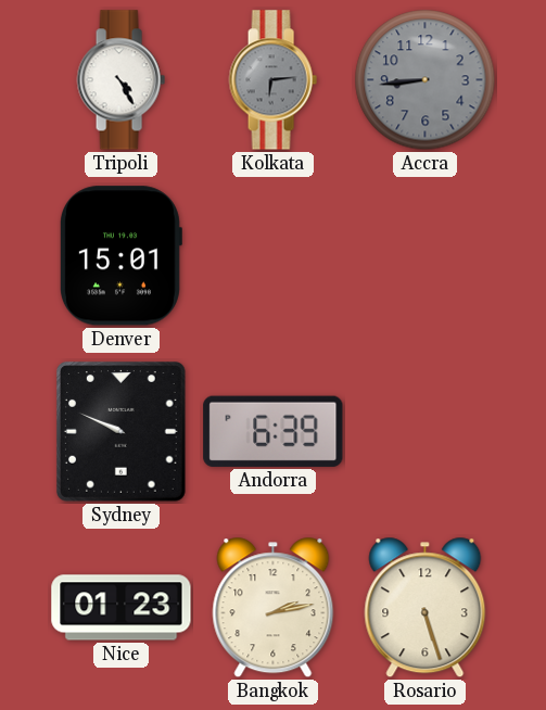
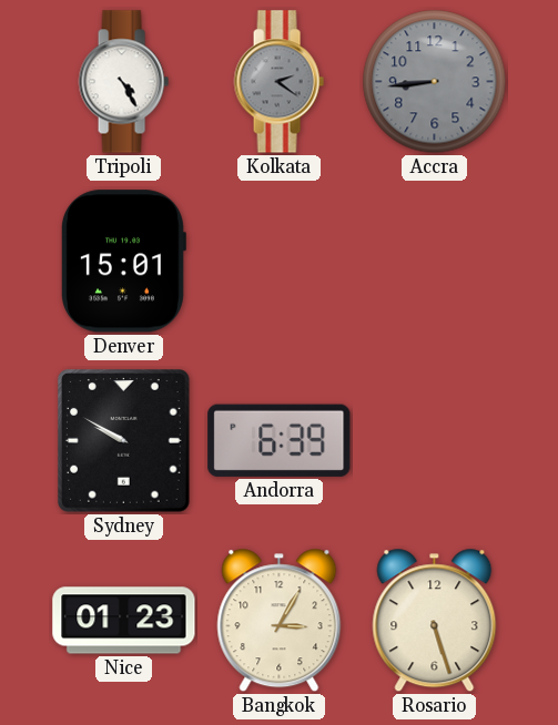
Kolkata: 6:14 -> 2:21 (278, 82)
Sydney: 9:49 -> 9:50 (124, 441)
Bangkok: 2:13 -> 3:05 (280, 621)
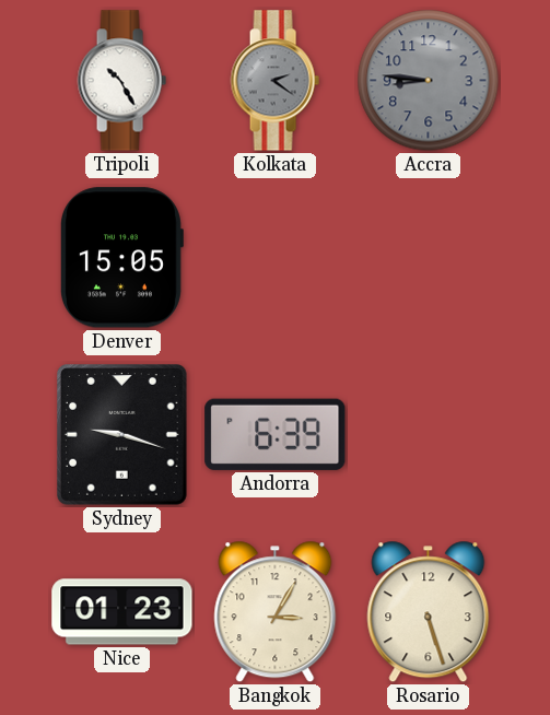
Tripoli: 4:25 -> 10:25 (121, 81)
Accra: 8:44 -> 8:46 (429, 81)
Denver: 15:01 -> 15:05 (121, 258)
Sydney: 9:50 -> 9:18 (122, 435)
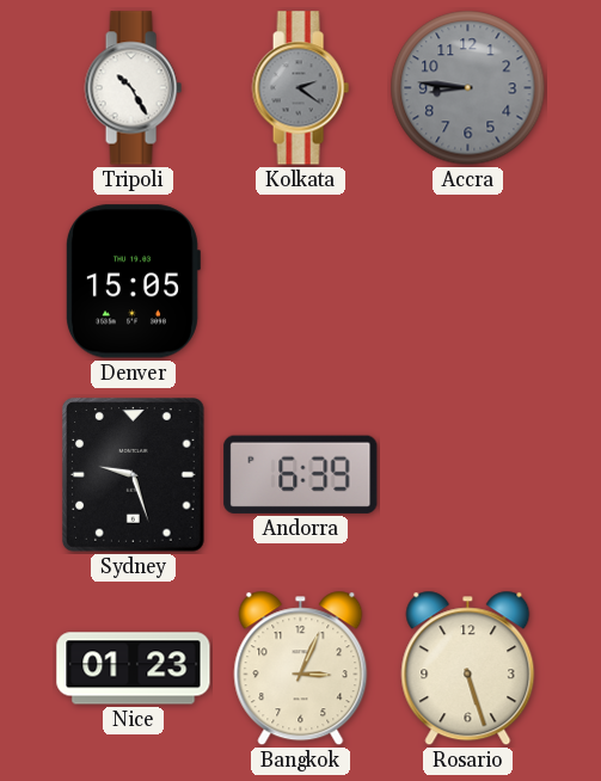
Sydney: 9:18 -> 9:27 (134, 475)
Bangkok: 3:05 -> 3:04 (301, 669)
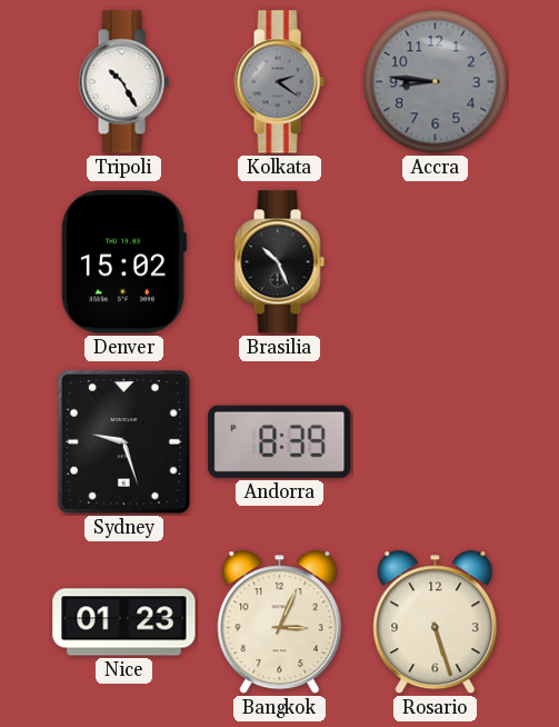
Denver: 15:05 -> 15:02 (123, 262)
Brasilia: none -> 10:26 (279, 262)
Andorra: 6:39 -> 8:39 (280, 441)
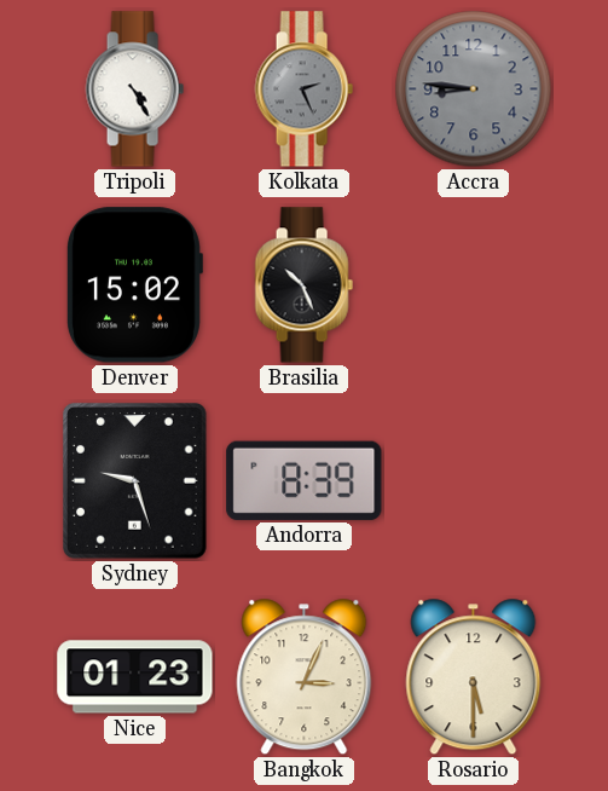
Tripoli: 10:25 -> 4:25 (134, 90)
Kolkata: 2:21 -> 2:26 (303, 90)
Rosario: 5:27 -> 5:30 (474, 677)
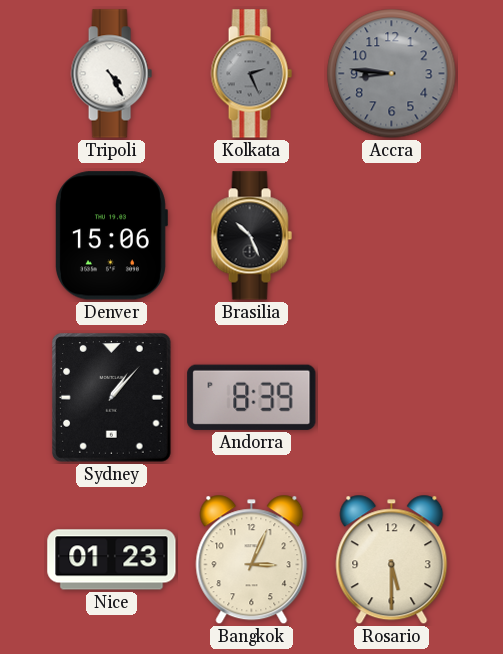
Denver: 15:02 -> 15:06 (111, 236)
Sydney: 9:27 -> 1:07 (112, 398)
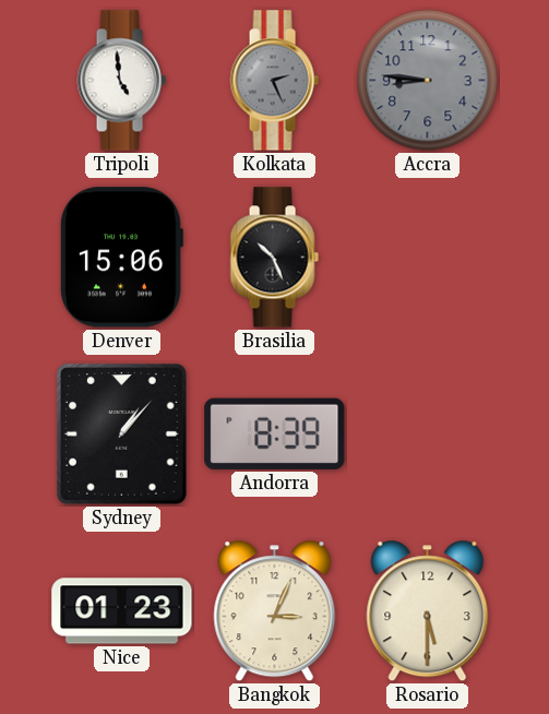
Tripoli: 4:25 -> 4:59 (121, 81)
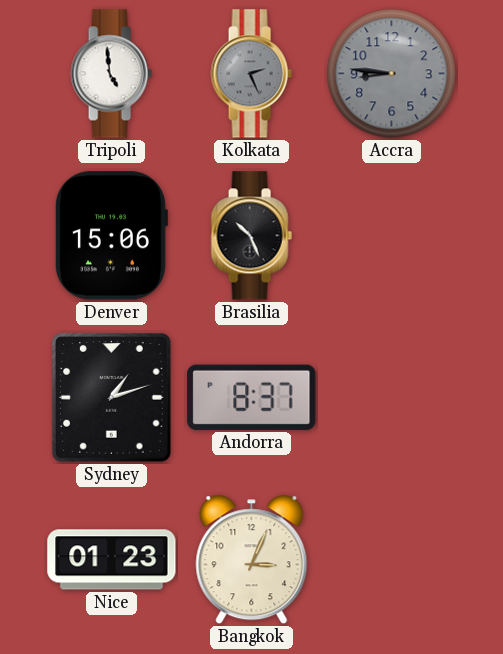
Sydney: 1:07 -> 1:12 (112, 398)
Andorra: 8:39 -> 8:37 (252, 397)
Rosario: 5:30 -> none (428, 611)
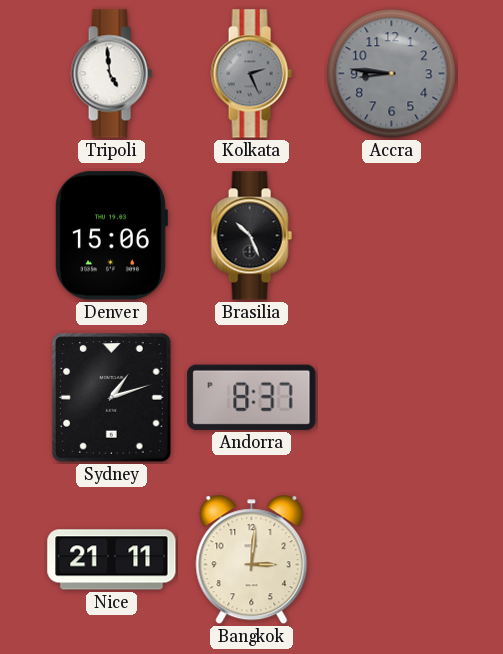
Nice: 01:23 -> 21:11 (112, 560)
Bangkok: 3:04 -> 3:01 (252, 560)
